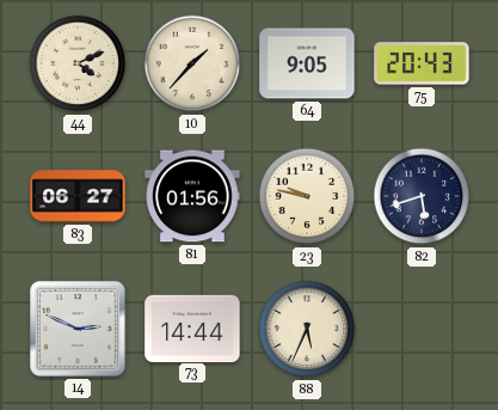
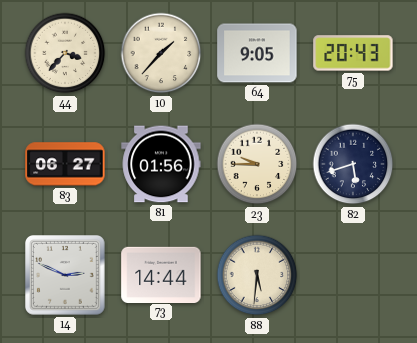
44: 4:11 -> 3:37 (65, 53)
23: 9:47 -> 9:45 (257, 164)
88: 5:34 -> 5:31 (257, 275)
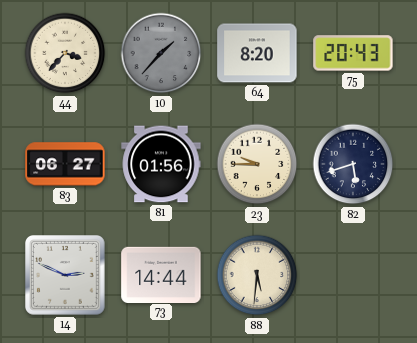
10 dial: cream -> grey (161, 53)
64: 9:05 -> 8:20 (257, 53)
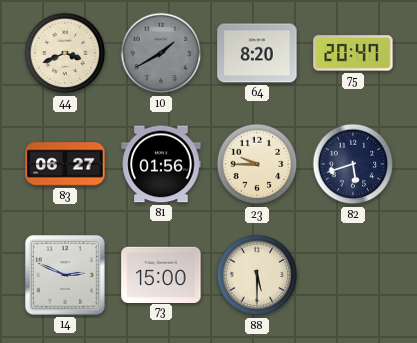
44: 3:37 -> 3:41 (65, 53)
10: 1:37 -> 1:40 (161, 53)
75: 20:43 -> 20:47 (353, 53)
73: 14:44 -> 15:00 (161, 274)
88: 5:31 -> 5:30 (257, 275)
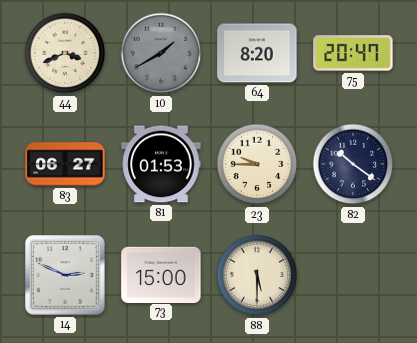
81: 01:56 -> 01:53 (161, 164)
82: 5:42 -> 10:21 (353, 164)
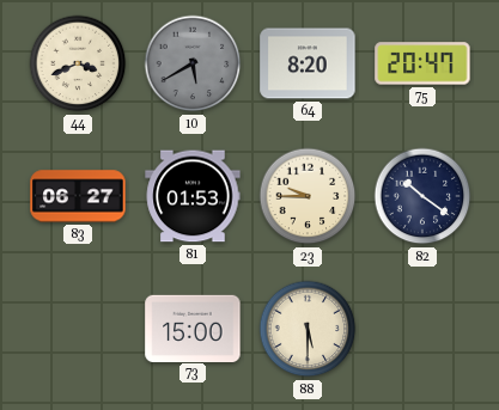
10: 1:40 -> 5:40 (193, 63)
14: 2:49 -> none (66, 276)
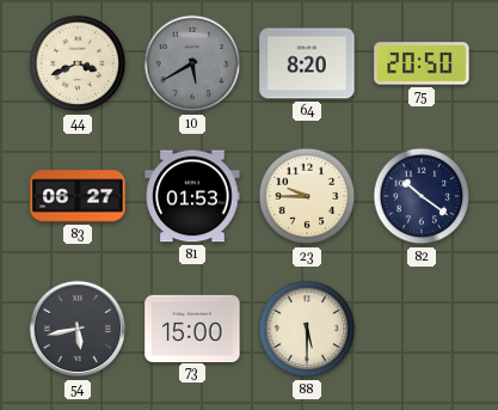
75: 20:47 -> 20:50 (422, 63)
54: none -> 5:43 (78, 329)
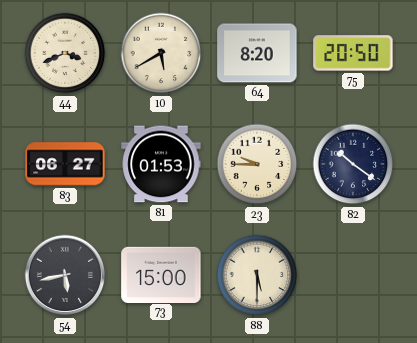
10 dial: grey -> cream (161, 53)
